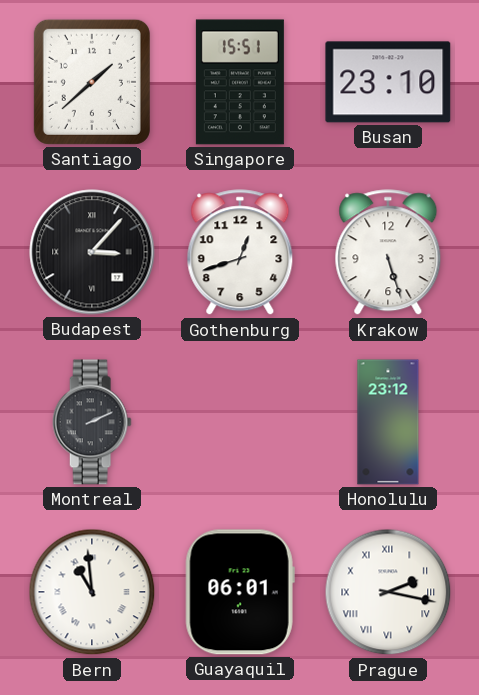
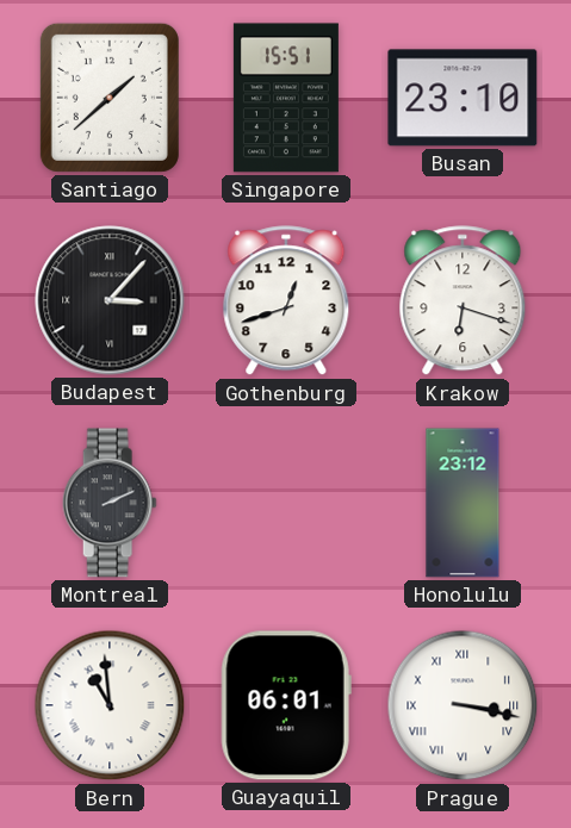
Krakow: 5:27 -> 6:18 (463, 301)
Prague: 2:17 -> 3:17 (463, 705)
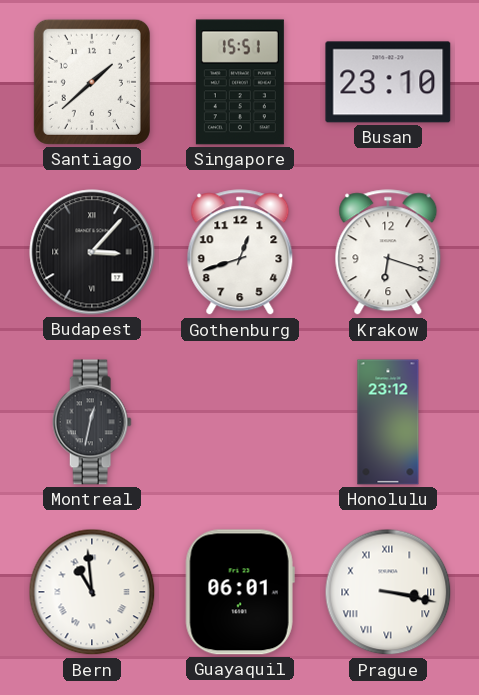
Montreal: 2:11 -> 12:32 (92, 422)
